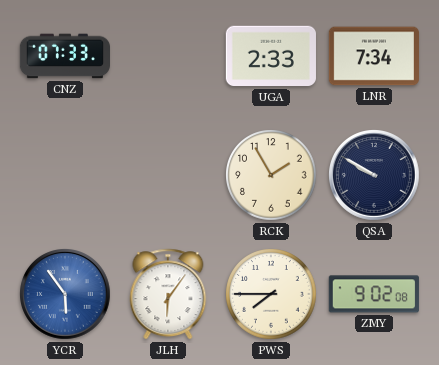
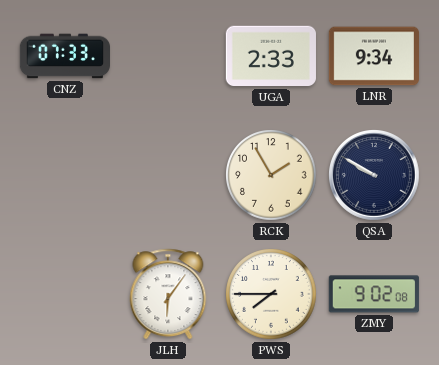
LNR: 7:34 -> 9:34 (374, 56)
YCR: 5:54 -> none (66, 295)
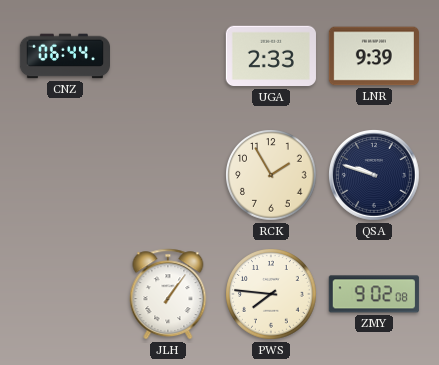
CNZ: 07:33 -> 06:44 (64, 56)
LNR: 9:34 -> 9:39 (374, 56)
QSA: 9:50 -> 9:48 (375, 176)
JLH: 6:06 -> 1:06 (168, 294)
PWS: 7:45 -> 7:46 (271, 294)
